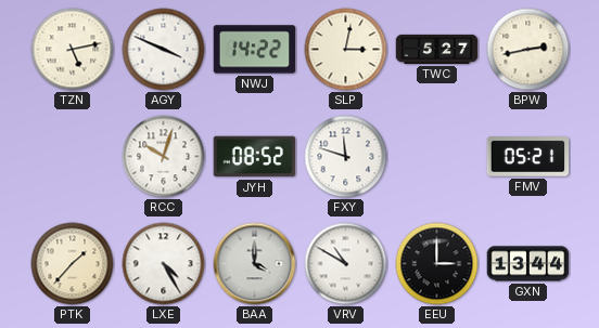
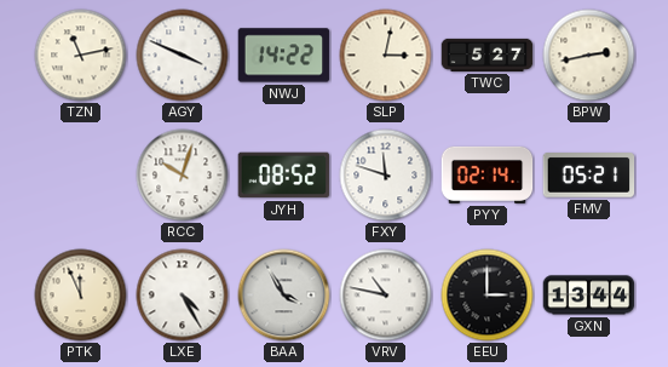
TZN: 5:13 -> 11:13 (81, 56)
PYY: none -> 02:14 (488, 174)
PTK: 1:37 -> 11:56 (81, 296)
BAA: 4:00 -> 3:55 (284, 296)
VRV: 10:50 -> 10:47 (386, 296)
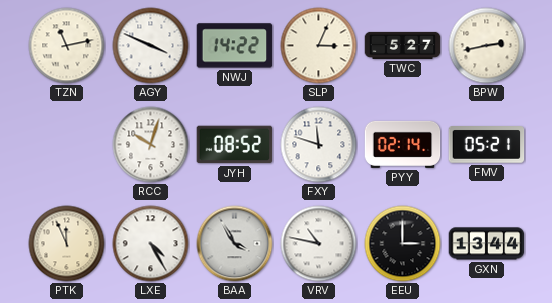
SLP: 3:02 -> 3:04 (319, 46)
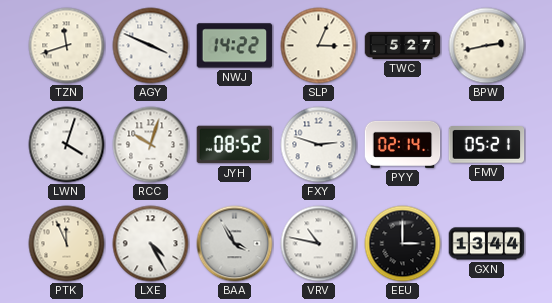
TZN: 11:13 -> 11:42 (67, 46)
LWN: none -> 4:03 (67, 145)
FXY: 11:48 -> 2:48 (319, 145)
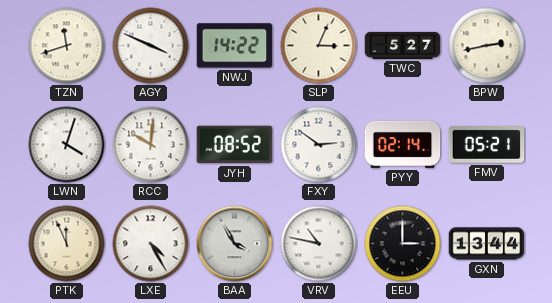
RCC: 10:03 -> 10:01 (151, 145)
FXY: 2:48 -> 2:51 (319, 145)
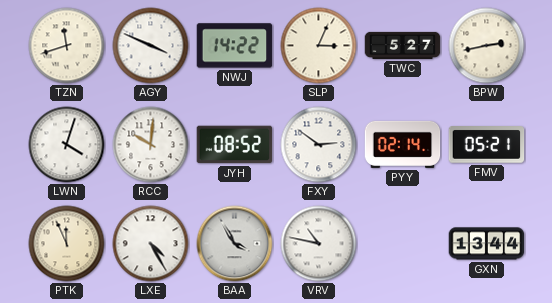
EEU: 3:00 -> none (403, 244)
